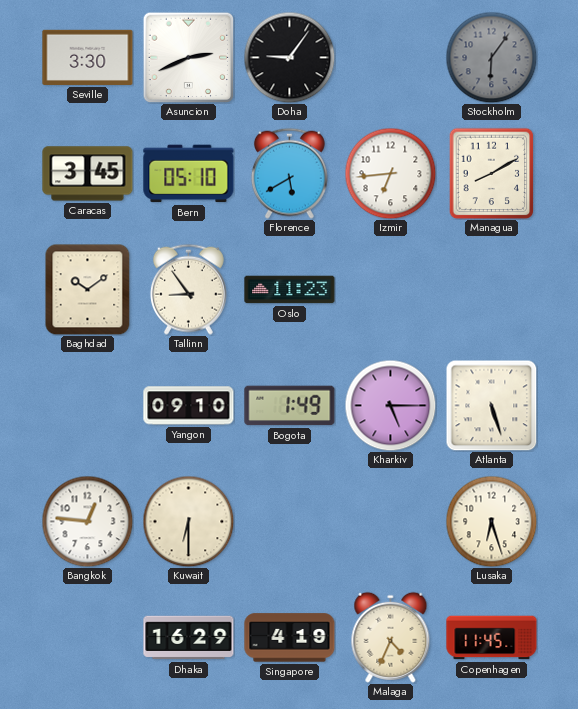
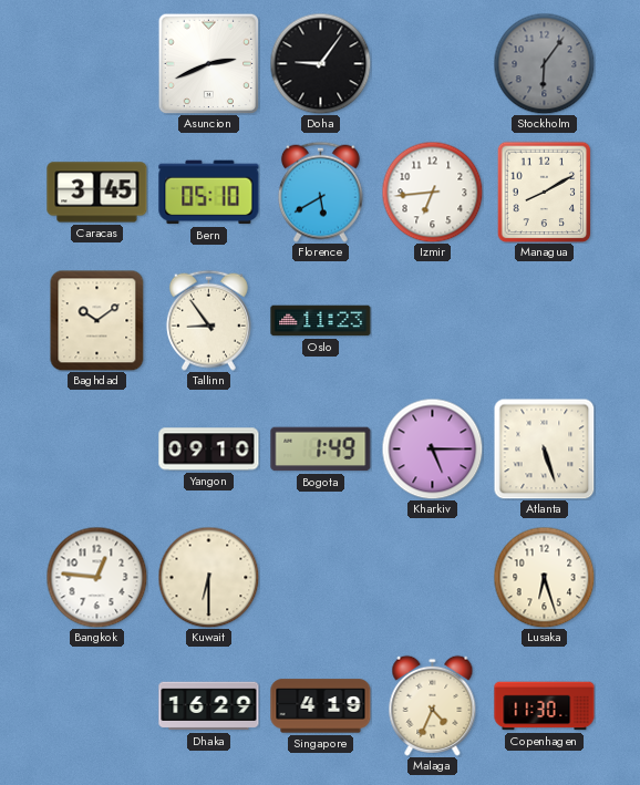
Seville: 3:30 -> none (88, 57)
Copenhagen: 11:45 -> 11:30 (545, 706)
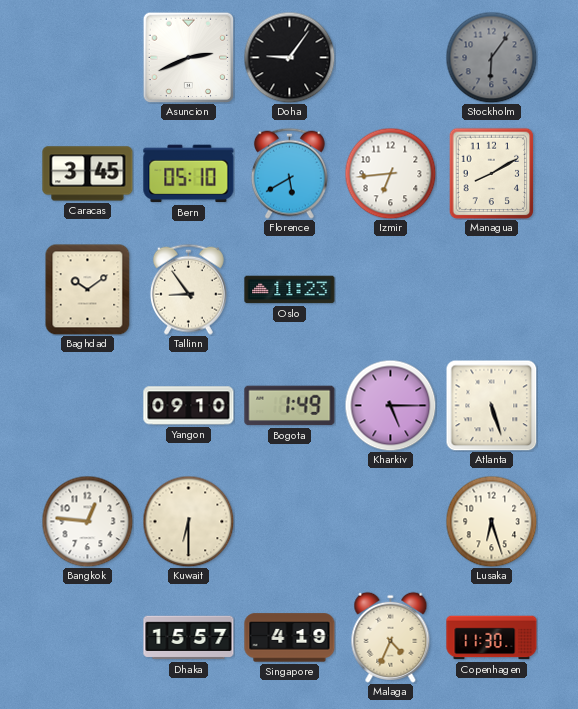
Dhaka: 16:29 -> 15:57 (189, 638)
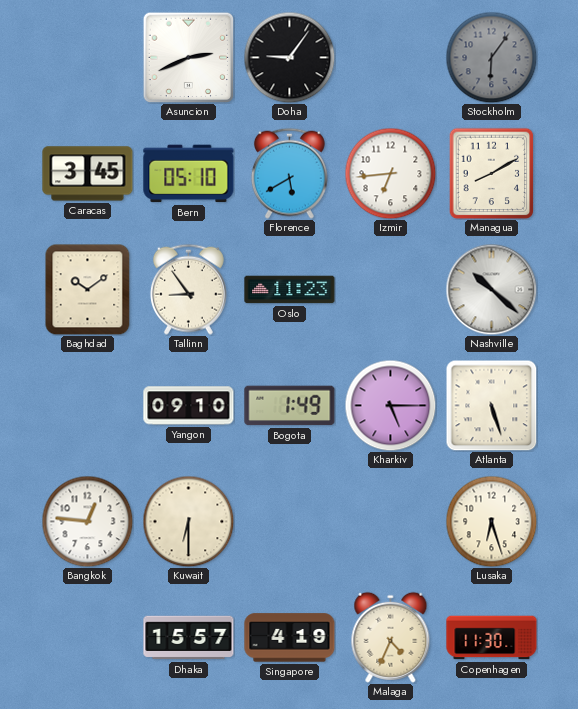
Nashville: none -> 10:22 (491, 289)
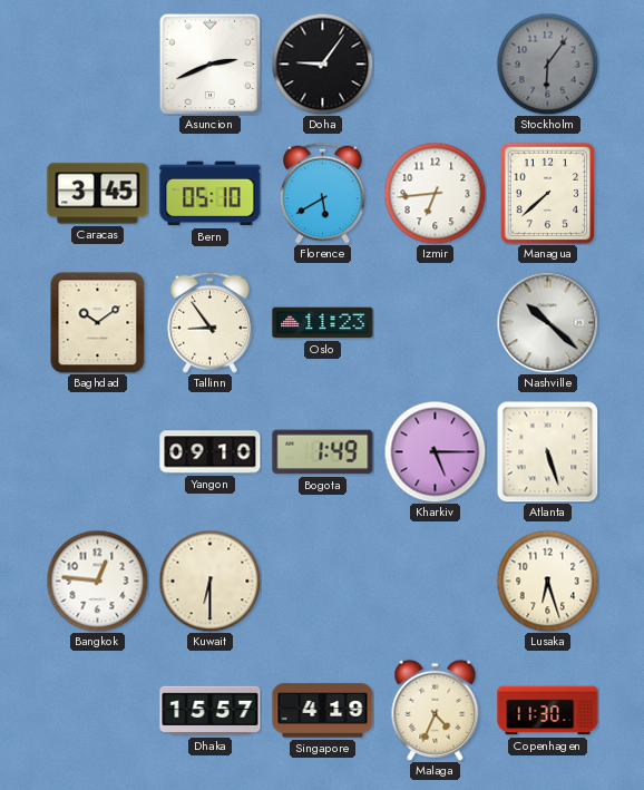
Managua: 8:10 -> 7:38 (548, 193)
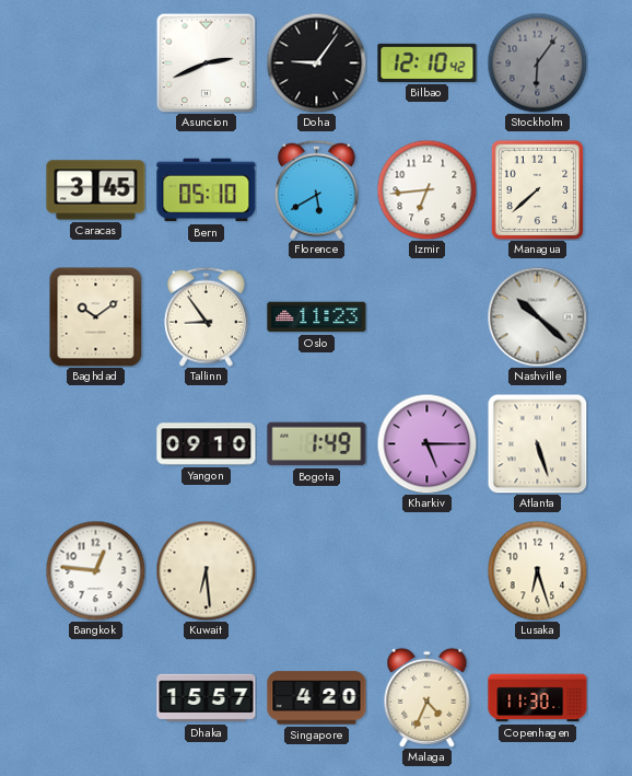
Bilbao: none -> 12:10 (428, 62)
Kuwait: 6:30 -> 6:29 (206, 570)
Singapore: 4:19 -> 4:20 (317, 698)
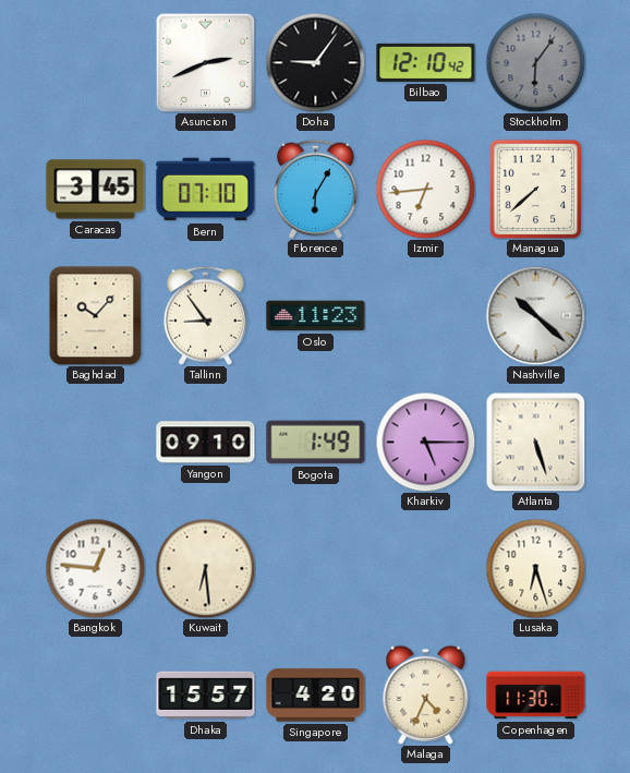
Bern: 05:10 -> 07:10 (206, 190)
Florence: 5:40 -> 6:05 (315, 189)
Baghdad: 10:09 -> 10:07 (96, 315)
